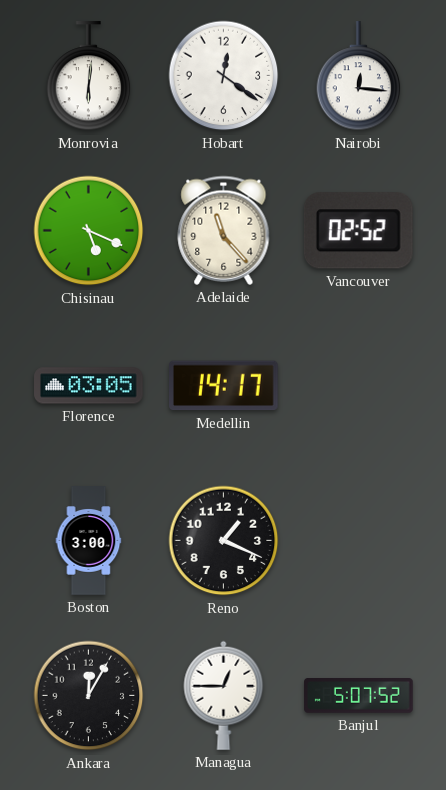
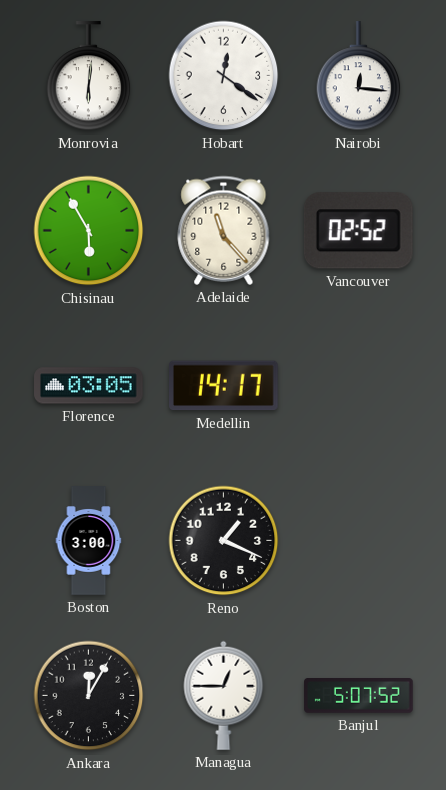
Chisinau: 5:19 -> 5:55 (89, 231)
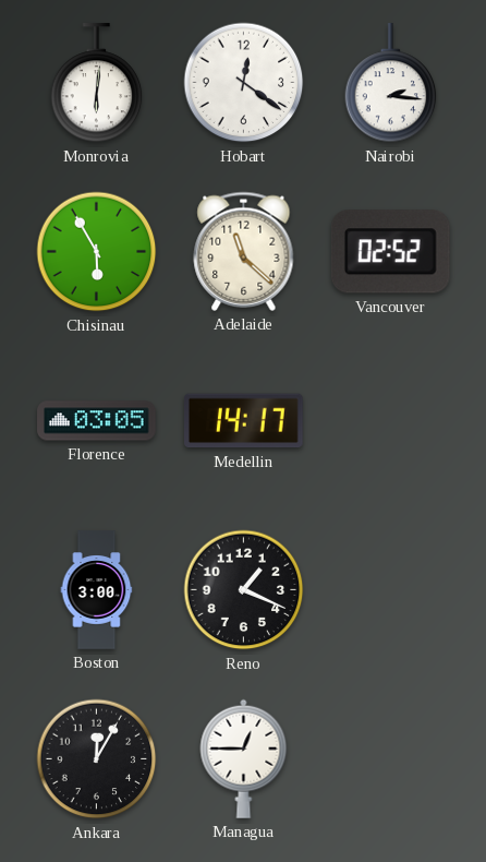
Nairobi: 12:16 -> 2:16 (391, 83)
Adelaide: 11:23 -> 11:22 (244, 251)
Banjul: 5:07 -> none (359, 696)
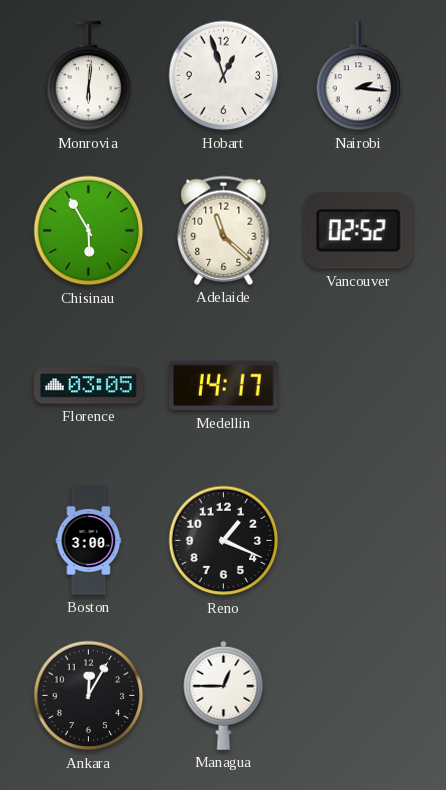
Hobart: 12:21 -> 12:57 (224, 76)
